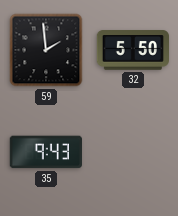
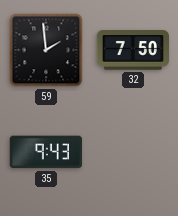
32: 5:50 -> 7:50 (132, 50)
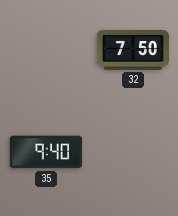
59: 1:59 -> none (46, 50)
35: 9:43 -> 9:40 (46, 152)
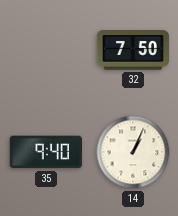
14: none -> 1:04 (133, 152)
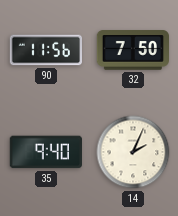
90: none -> 11:56 (46, 50)
14: 1:04 -> 2:04 (133, 152)
